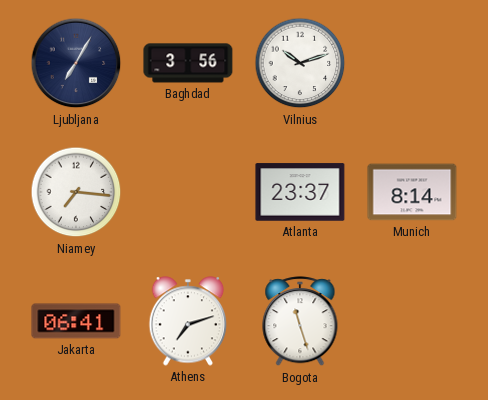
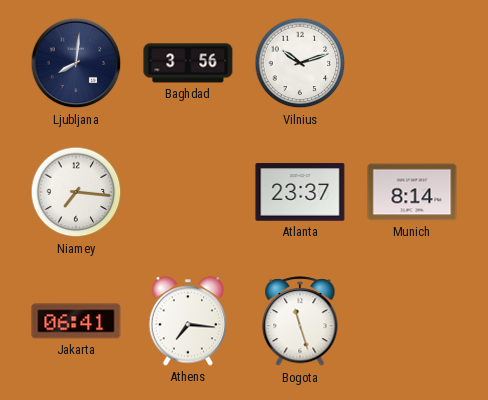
Ljubljana: 7:05 -> 8:01 (76, 63)
Athens: 7:12 -> 7:16 (188, 321)
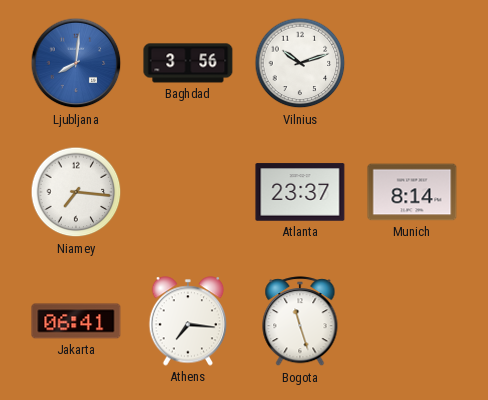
Ljubljana dial: navy -> blue (76, 63)
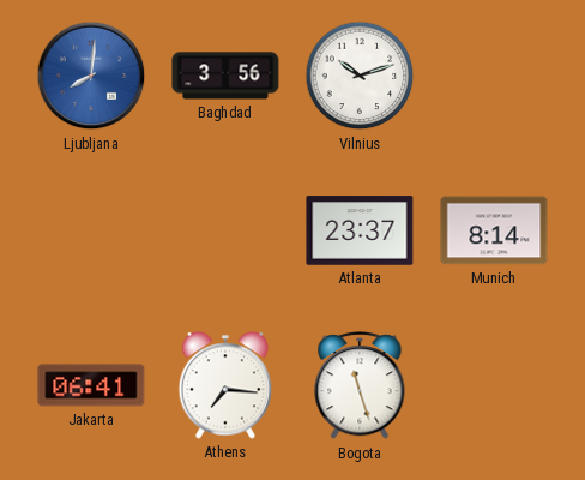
Niamey: 7:16 -> none (76, 192)
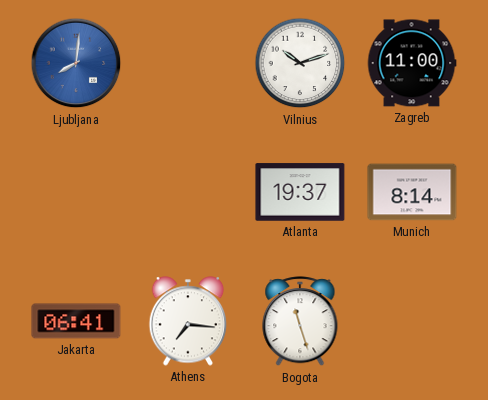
Baghdad: 3:56 -> none (225, 76)
Zagreb: none -> 11:00 (412, 63)
Atlanta: 23:37 -> 19:37 (300, 192)
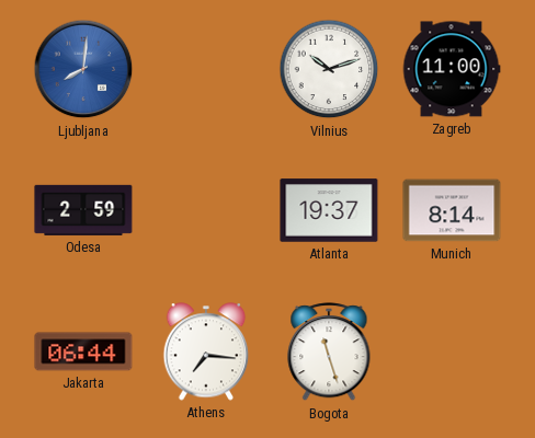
Odesa: none -> 2:59 (83, 210)
Jakarta: 06:41 -> 06:44 (83, 351)
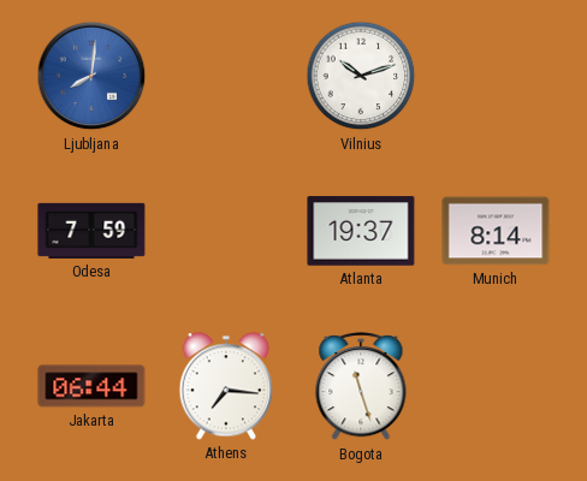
Zagreb: 11:00 -> none (452, 69)
Odesa: 2:59 -> 7:59 (91, 231)
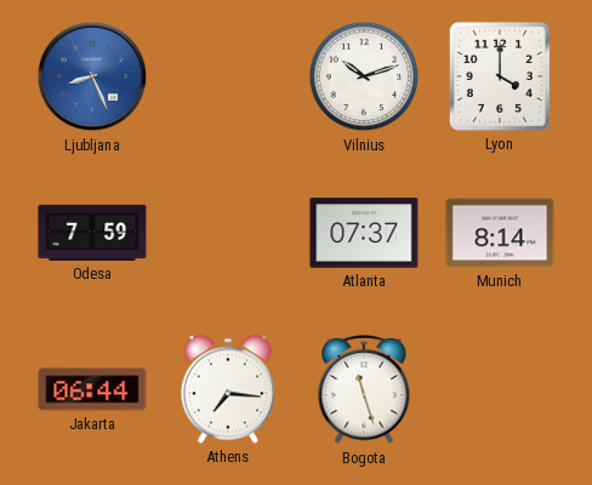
Ljubljana: 8:01 -> 8:26 (92, 76)
Lyon: none -> 4:00 (500, 76)
Atlanta: 19:37 -> 07:37 (364, 233)
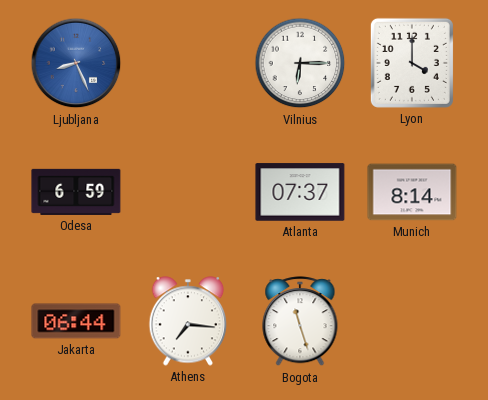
Vilnius: 10:12 -> 6:15 (300, 63)
Odesa: 7:59 -> 6:59 (76, 192)
